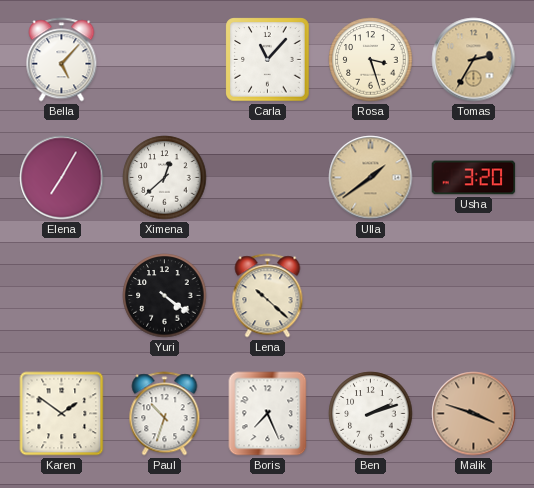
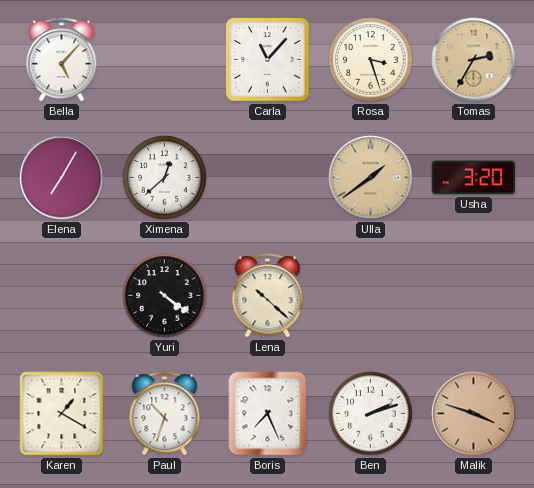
Karen: 1:51 -> 1:20 (62, 414)
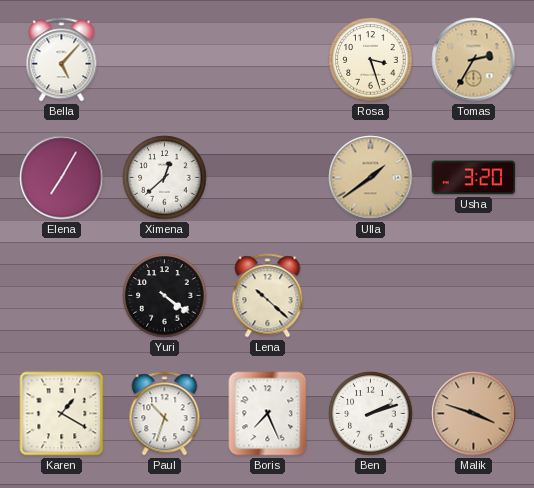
Carla: 11:07 -> none (268, 60)
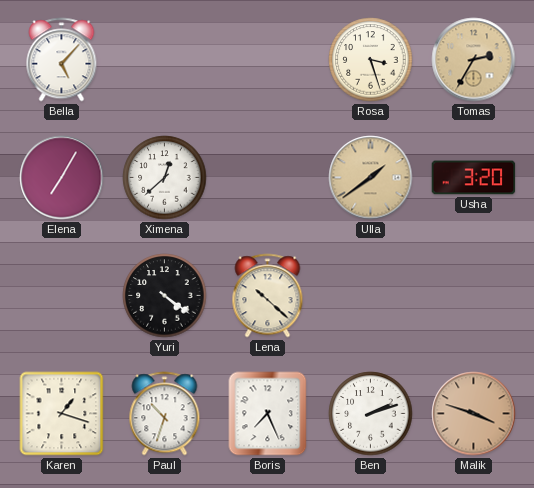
Karen: 1:20 -> 1:18 (62, 414)
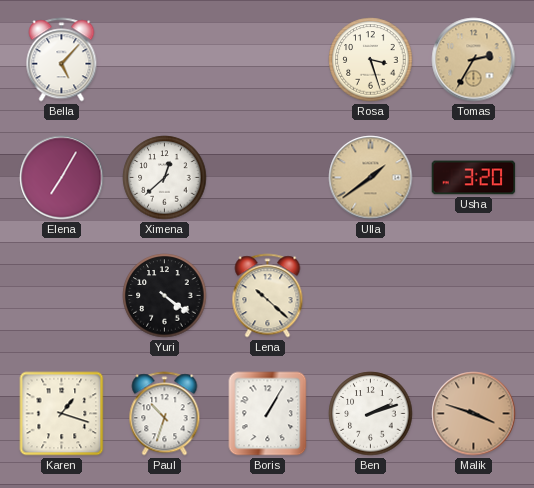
Boris: 7:26 -> 1:05 (268, 414)
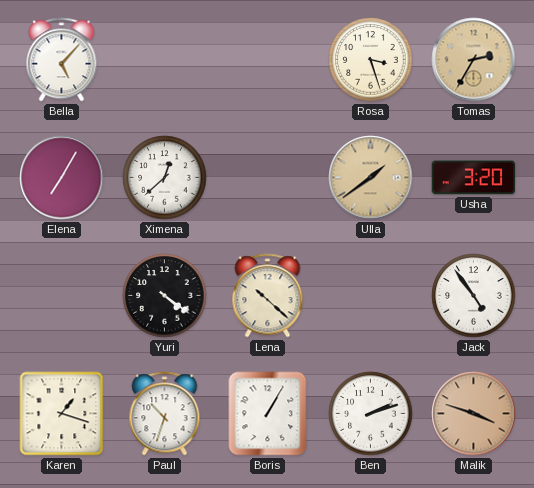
Jack: none -> 4:54 (474, 296)
